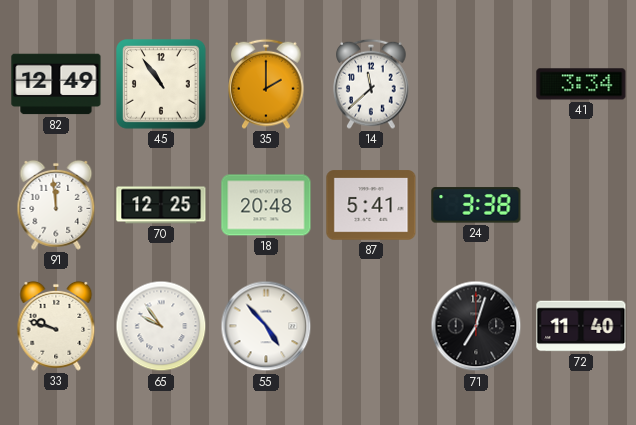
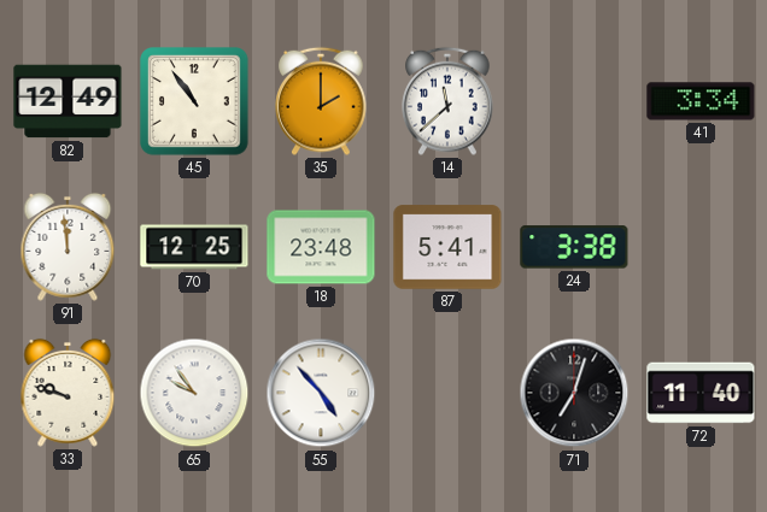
18: 20:48 -> 23:48 (321, 247)
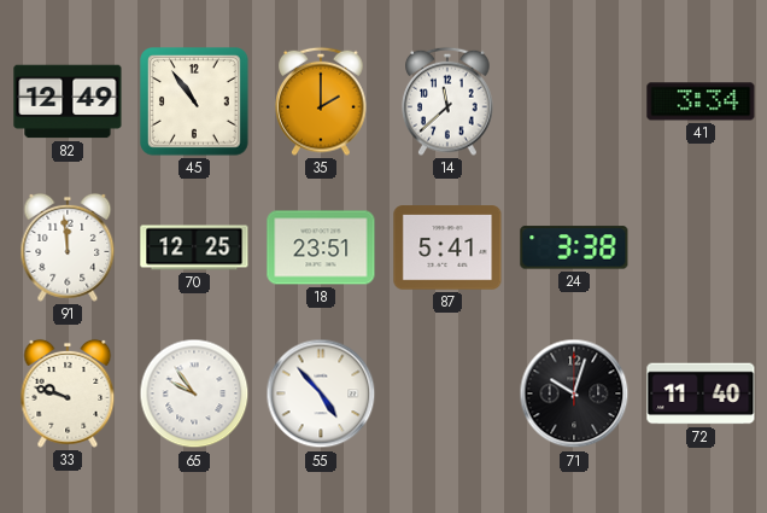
18: 23:48 -> 23:51 (321, 247)
71: 7:03 -> 10:03 (574, 394)
